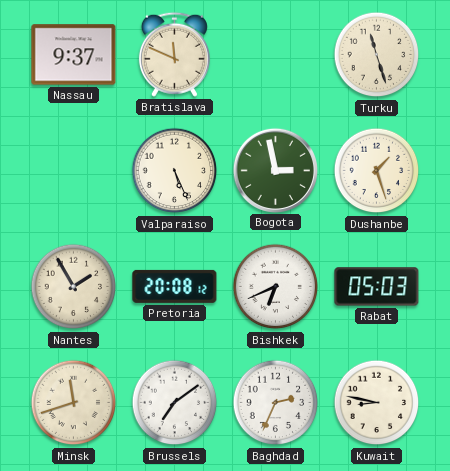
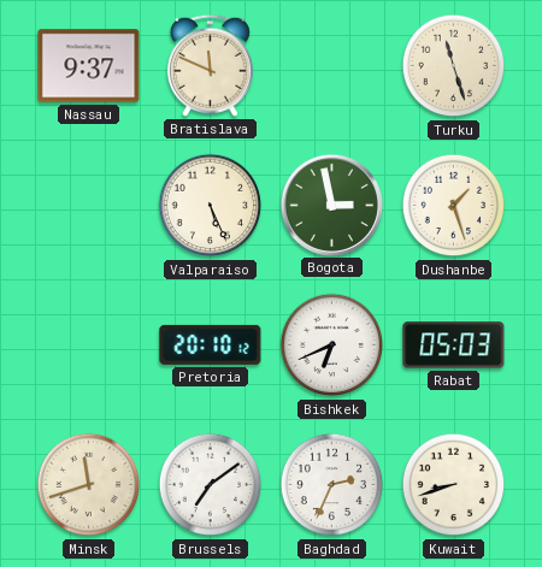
Nantes: 1:55 -> none (74, 287)
Pretoria: 20:08 -> 20:10 (211, 344)
Kuwait: 8:47 -> 8:42 (454, 485)
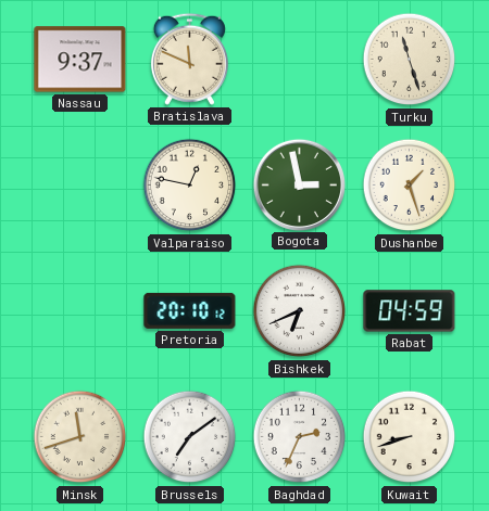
Valparaiso: 5:26 -> 12:47 (190, 186)
Rabat: 05:03 -> 04:59 (410, 311)
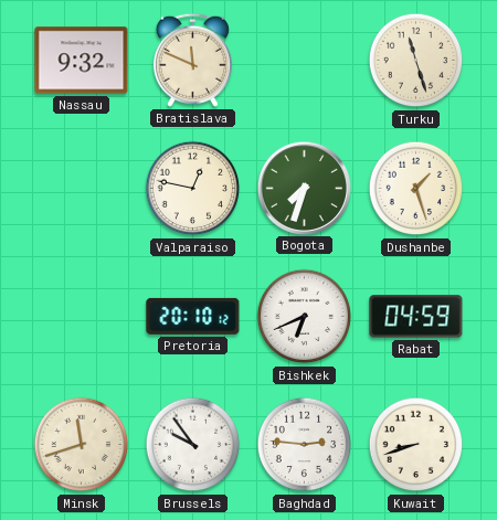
Nassau: 9:37 -> 9:32 (82, 61)
Bogota: 2:58 -> 7:33 (304, 188)
Brussels: 7:09 -> 9:54 (193, 445)
Baghdad: 2:34 -> 2:46 (305, 445)
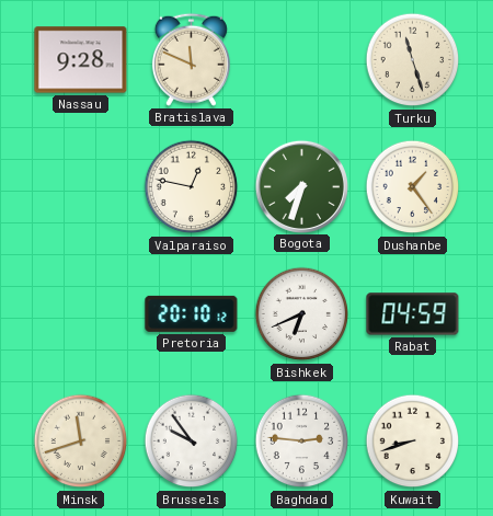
Nassau: 9:32 -> 9:28 (81, 60)
Dushanbe: 1:27 -> 1:24 (413, 187)
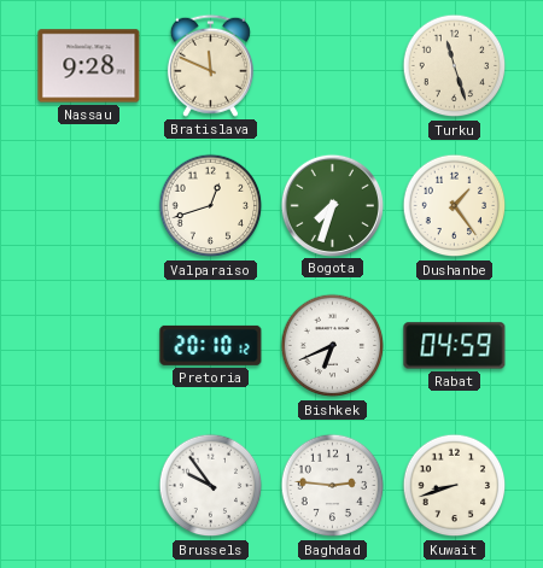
Valparaiso: 12:47 -> 12:42 (211, 206)
Minsk: 11:42 -> none (81, 442)
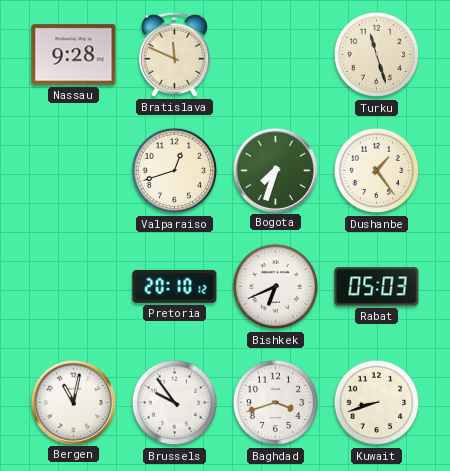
Rabat: 04:59 -> 05:03 (377, 287)
Bergen: none -> 11:02 (73, 402)
Baghdad: 2:46 -> 3:42 (276, 403)
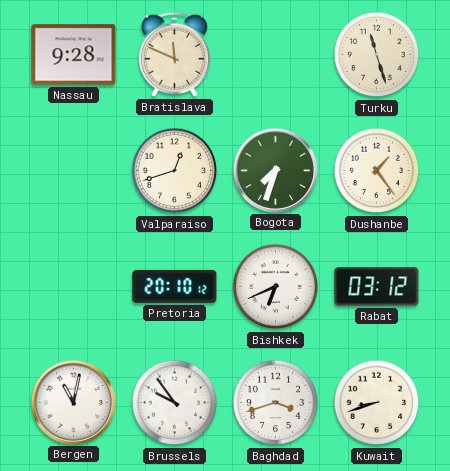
Rabat: 05:03 -> 03:12 (377, 287)
